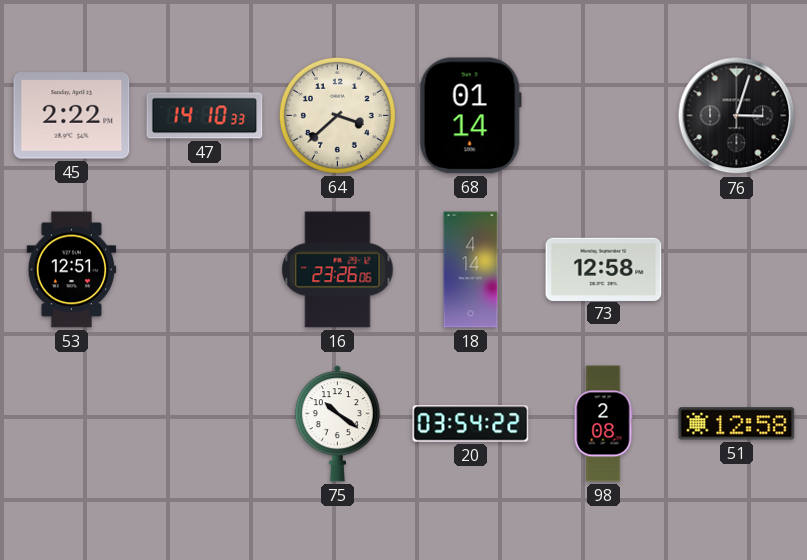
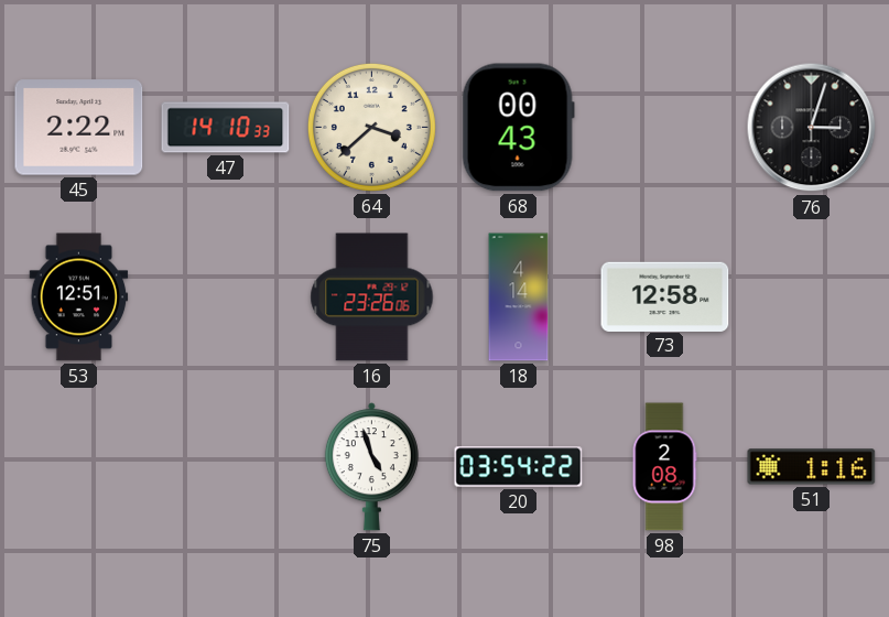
68: 01:14 -> 00:43 (518, 128)
75: 10:21 -> 4:57 (371, 467)
51: 12:58 -> 1:16 (812, 467)
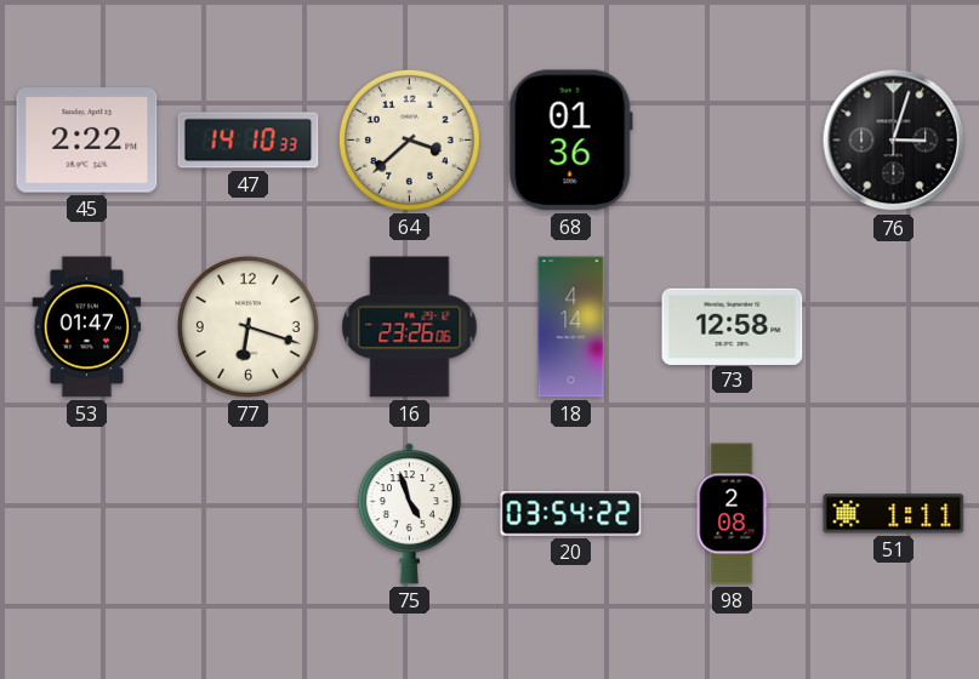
68: 00:43 -> 01:36 (570, 141)
53: 12:51 -> 01:47 (87, 327)
77: none -> 6:18 (247, 326)
51: 1:16 -> 1:11 (894, 514)
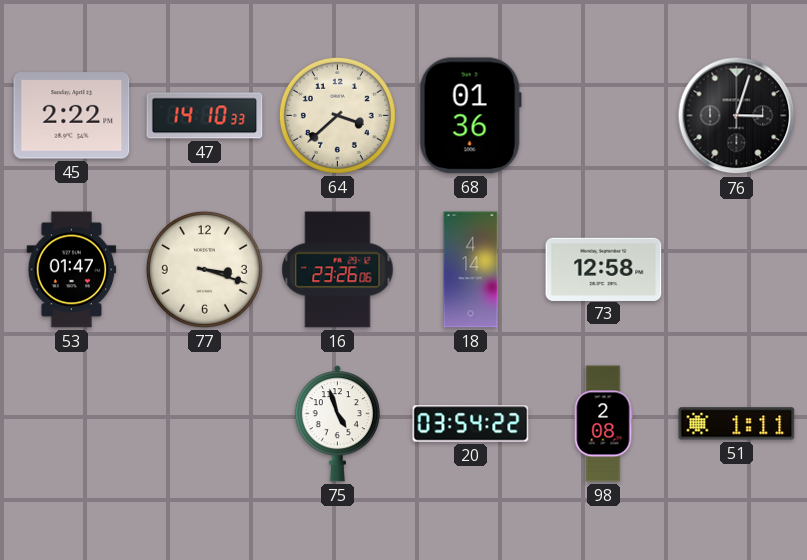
77: 6:18 -> 3:18 (204, 269)
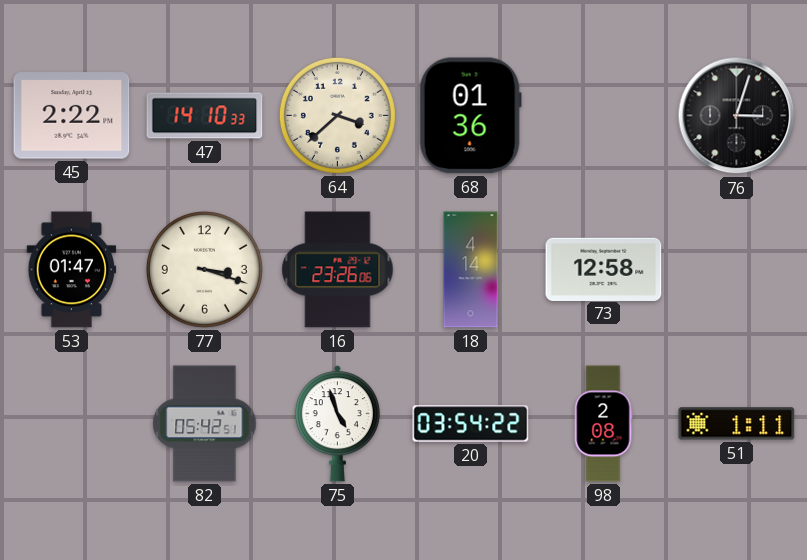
82: none -> 05:42 (205, 424)
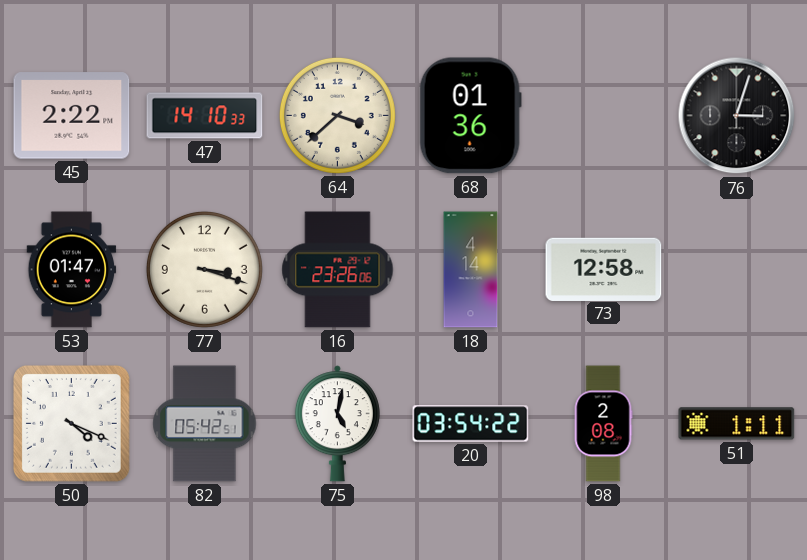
50: none -> 4:19 (71, 423)
75: 4:57 -> 5:02 (337, 424)
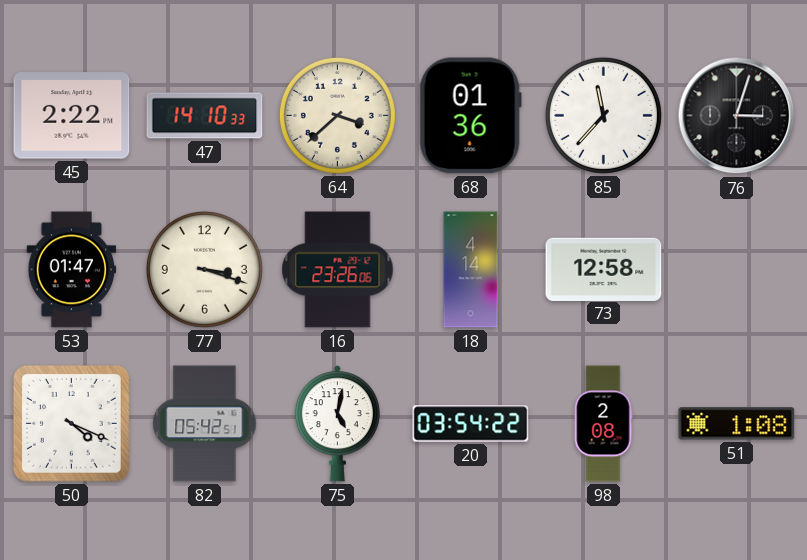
85: none -> 11:37 (603, 115)
51: 1:11 -> 1:08 (737, 424)
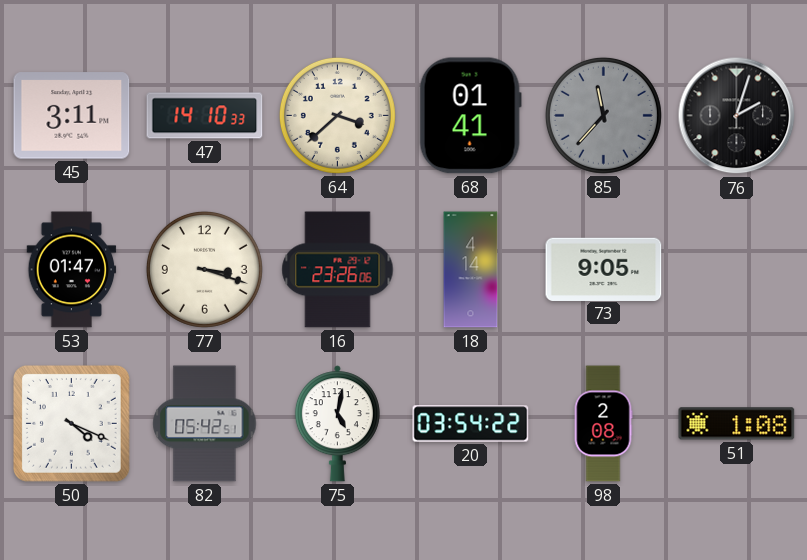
45: 2:22 -> 3:11 (72, 116)
68: 01:36 -> 01:41 (470, 116)
85 dial: white -> grey (603, 115)
76: 3:03 -> 2:03 (737, 116)
73: 12:58 -> 9:05 (604, 269)
